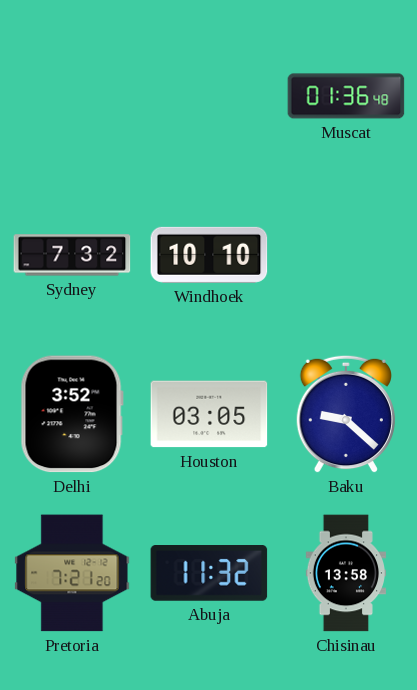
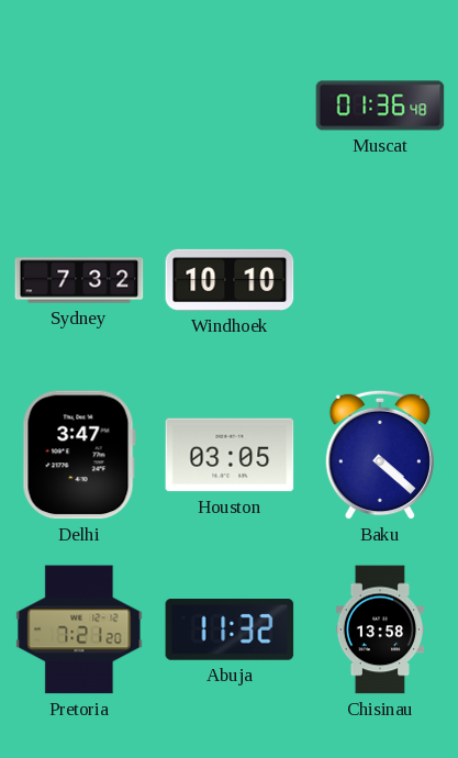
Delhi: 3:52 -> 3:47 (79, 455)
Baku: 9:22 -> 4:22 (380, 455)
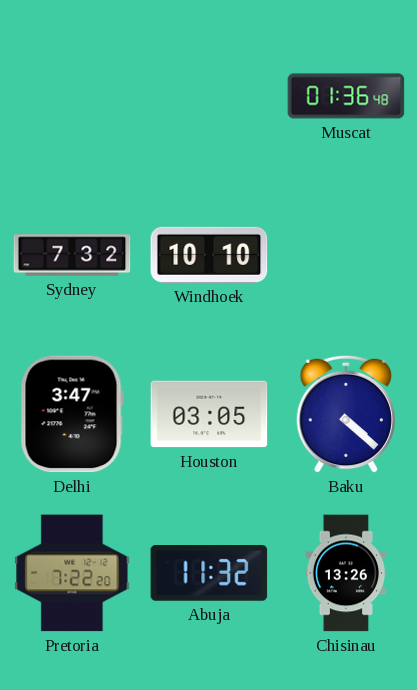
Pretoria: 7:21 -> 7:22 (72, 573)
Chisinau: 13:58 -> 13:26 (346, 573)
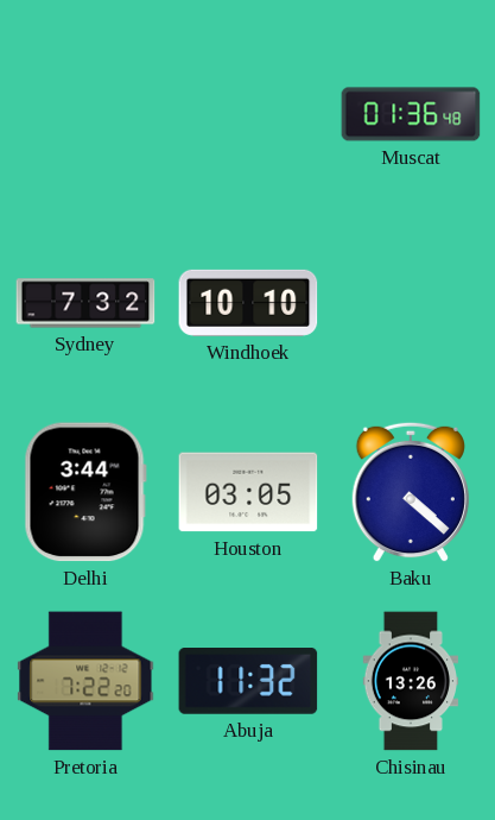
Delhi: 3:47 -> 3:44 (85, 492)
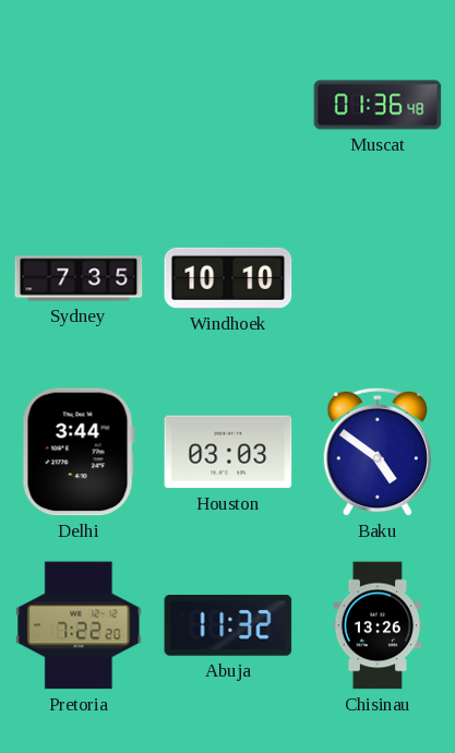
Sydney: 7:32 -> 7:35 (79, 278)
Houston: 03:05 -> 03:03 (228, 452)
Baku: 4:22 -> 4:51 (378, 452)
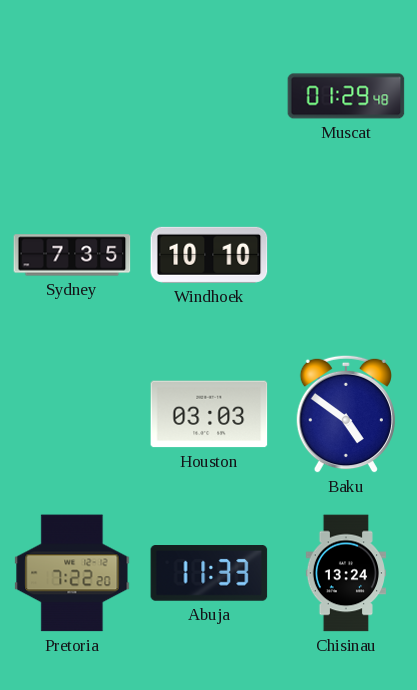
Muscat: 01:36 -> 01:29 (346, 96)
Delhi: 3:44 -> none (79, 452)
Abuja: 11:32 -> 11:33 (209, 574)
Chisinau: 13:26 -> 13:24 (346, 573)
